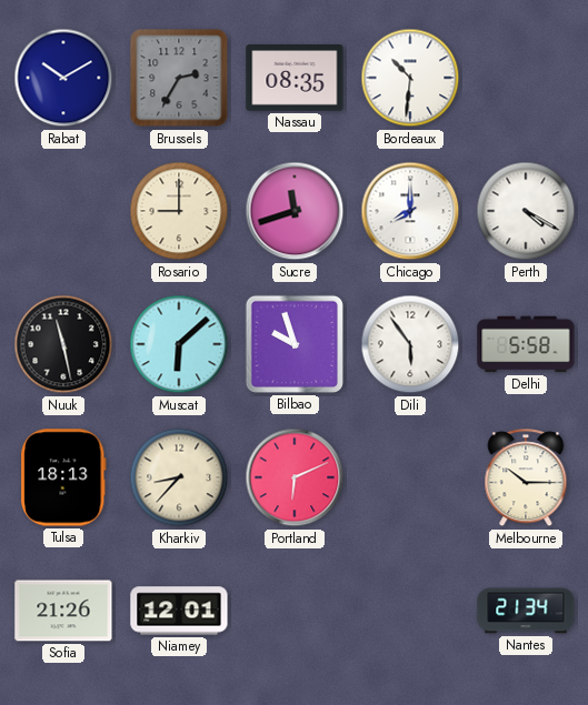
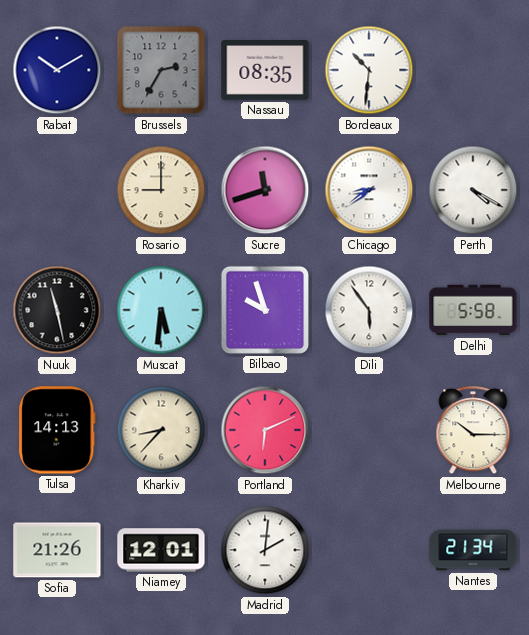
Chicago: 8:00 -> 8:39 (369, 190)
Muscat: 6:08 -> 5:31 (161, 310)
Tulsa: 18:13 -> 14:13 (57, 430)
Madrid: none -> 2:01 (265, 550)
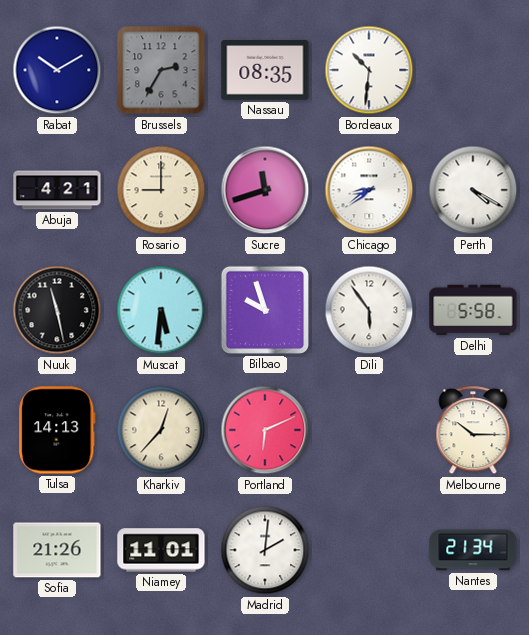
Abuja: none -> 4:21 (57, 190)
Kharkiv: 8:37 -> 12:37 (161, 430)
Niamey: 12:01 -> 11:01 (161, 550)
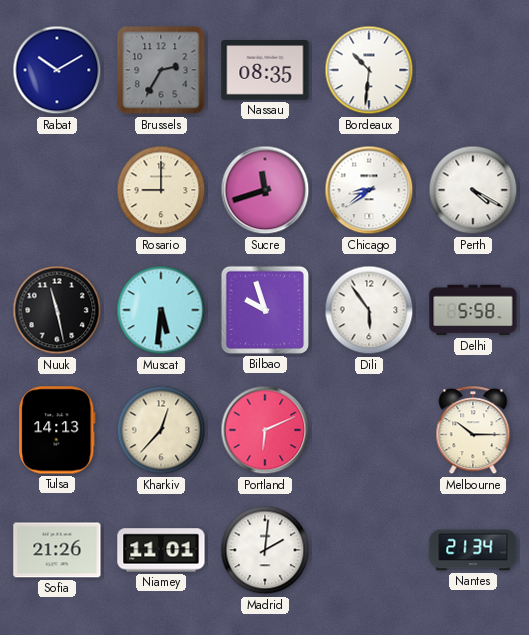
Abuja: 4:21 -> none (57, 190)
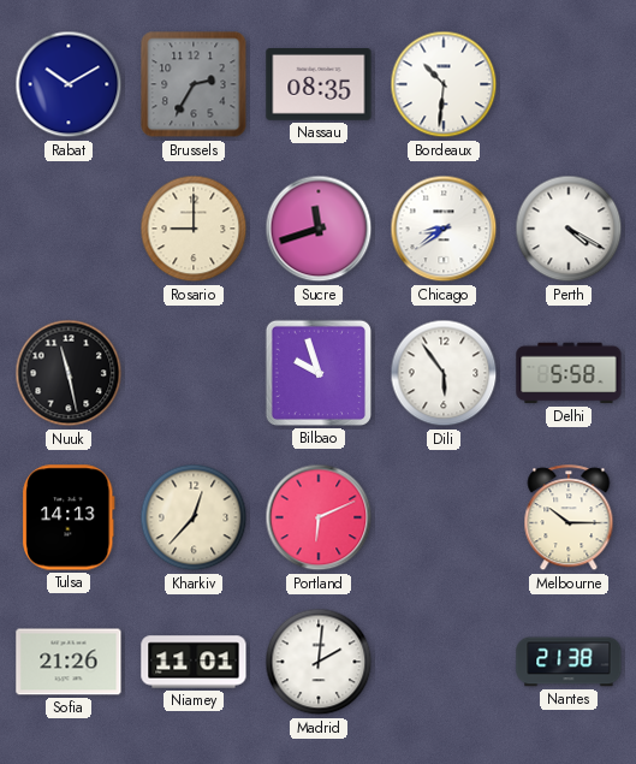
Muscat: 5:31 -> none (161, 310)
Nantes: 21:34 -> 21:38 (569, 662)
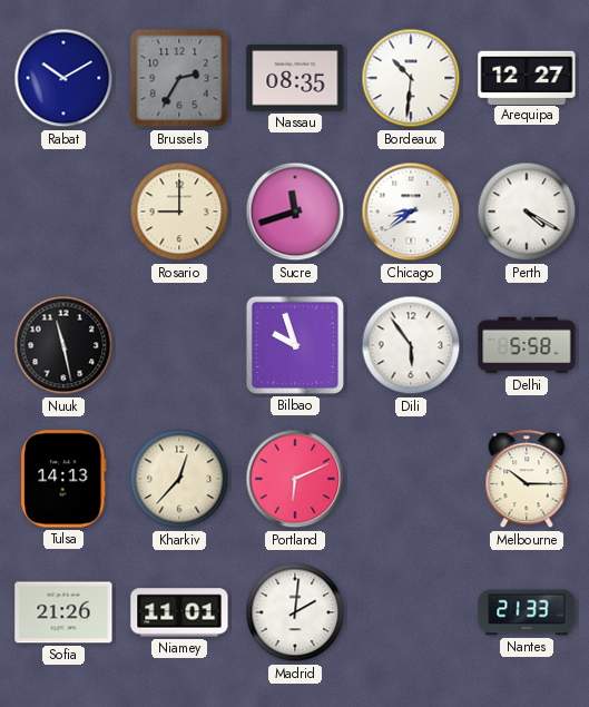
Arequipa: none -> 12:27 (527, 77)
Nantes: 21:38 -> 21:33 (527, 612)
